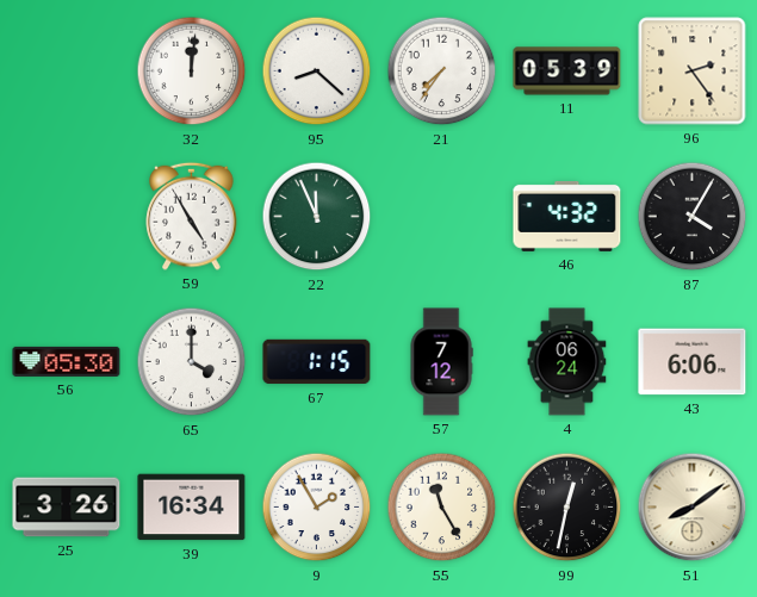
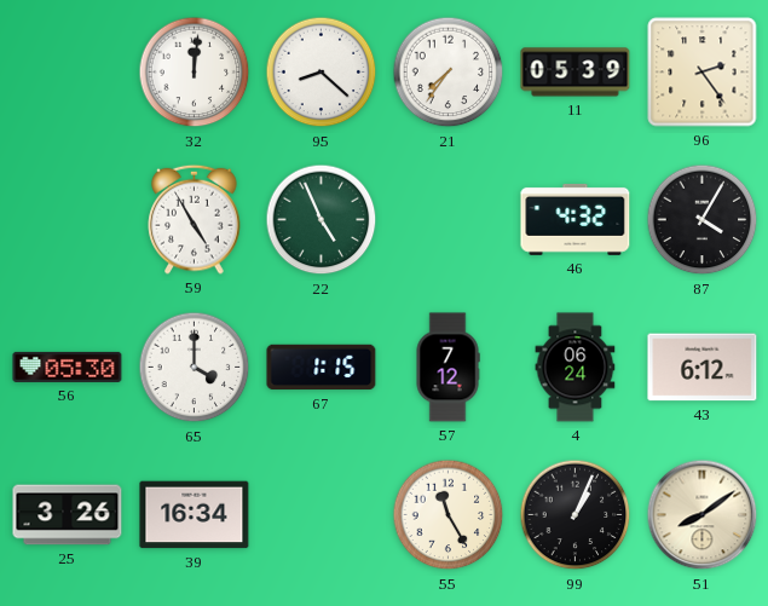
22: 11:56 -> 4:56 (322, 220)
43: 6:06 -> 6:12 (703, 368)
9: 1:55 -> none (317, 508)
99: 12:32 -> 1:04 (576, 515)
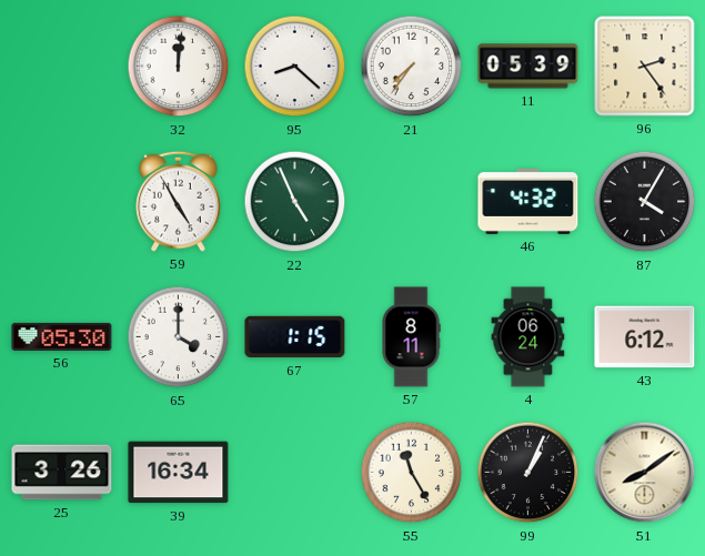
57: 7:12 -> 8:11 (411, 337)
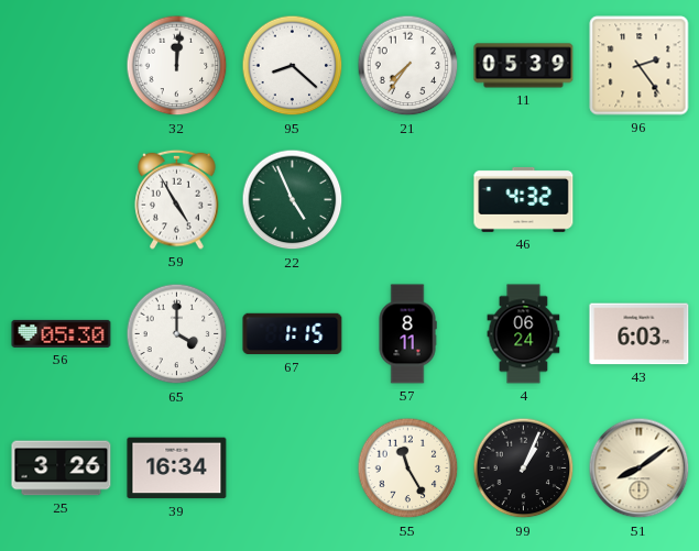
87: 4:05 -> none (645, 202)
43: 6:12 -> 6:03 (640, 334)
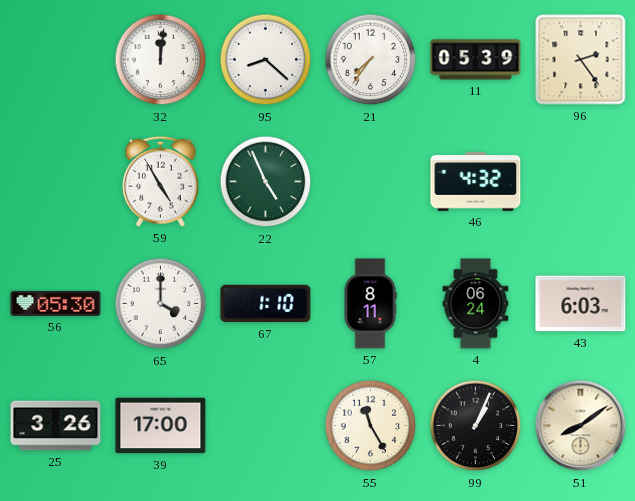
67: 1:15 -> 1:10 (266, 304)
39: 16:34 -> 17:00 (161, 426)
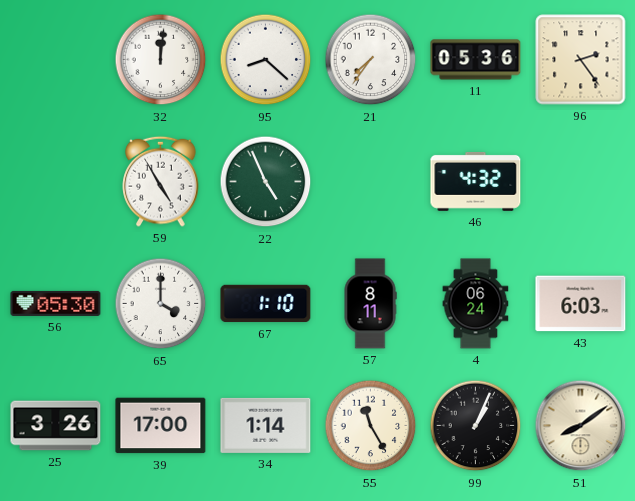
11: 05:39 -> 05:36 (476, 60)
34: none -> 1:14 (266, 425)
